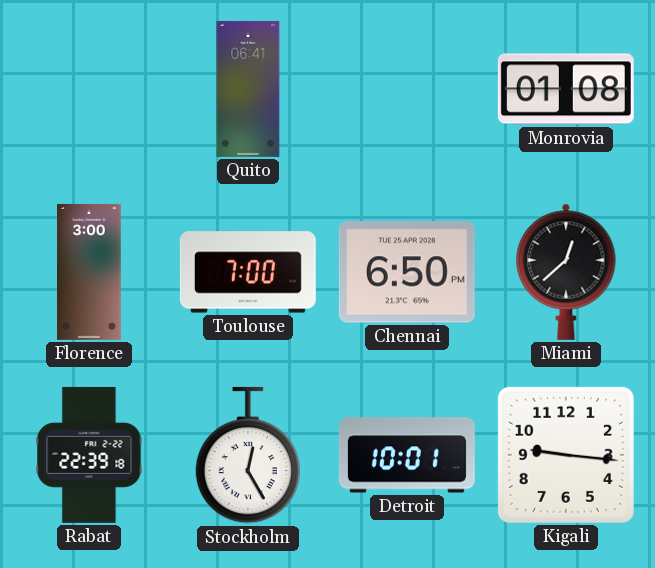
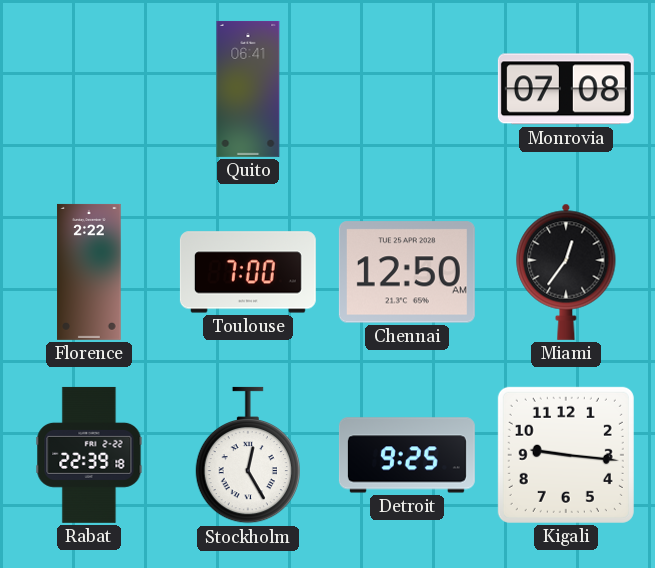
Monrovia: 01:08 -> 07:08 (566, 89)
Florence: 3:00 -> 2:22 (89, 272)
Chennai: 6:50 -> 12:50 (407, 272)
Miami: 12:38 -> 12:36 (566, 272)
Detroit: 10:01 -> 9:25 (407, 455)
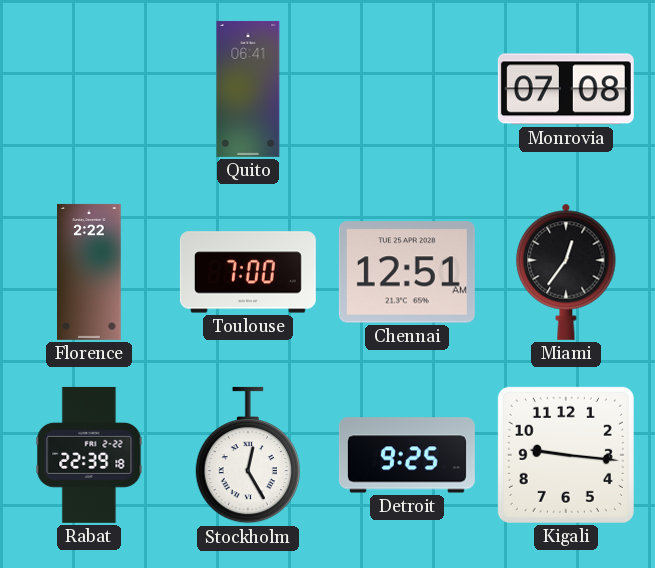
Chennai: 12:50 -> 12:51 (407, 272)
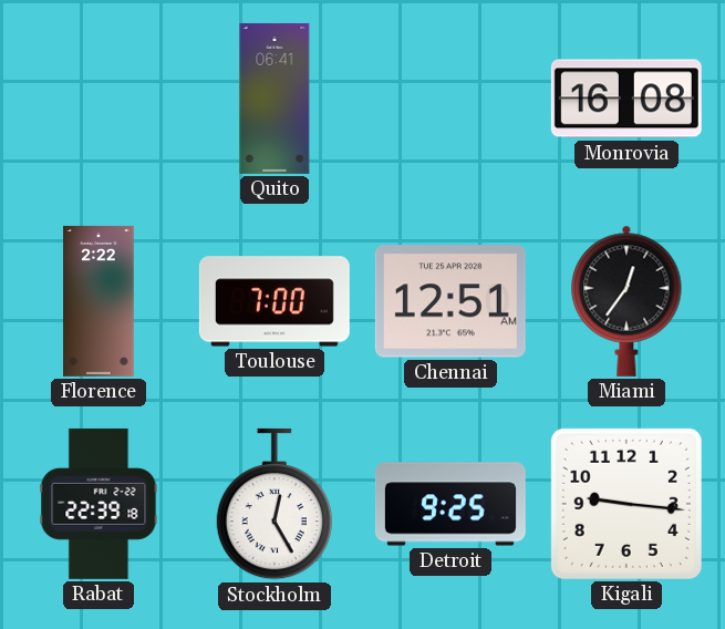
Monrovia: 07:08 -> 16:08 (626, 99)
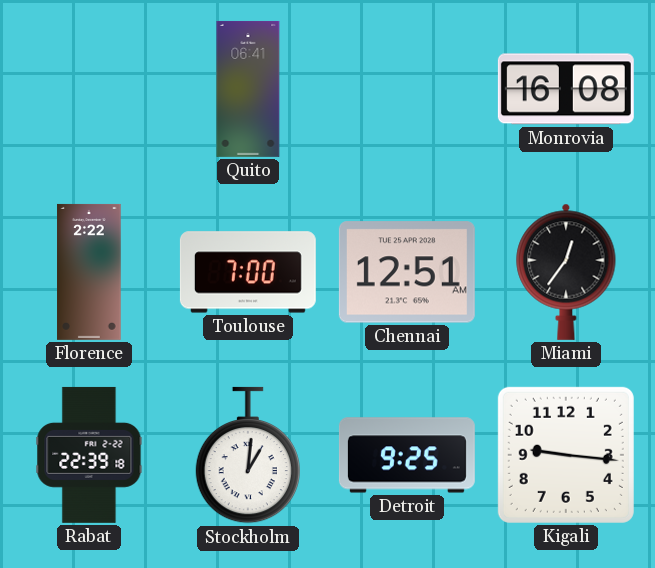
Stockholm: 12:25 -> 1:01 (247, 455)
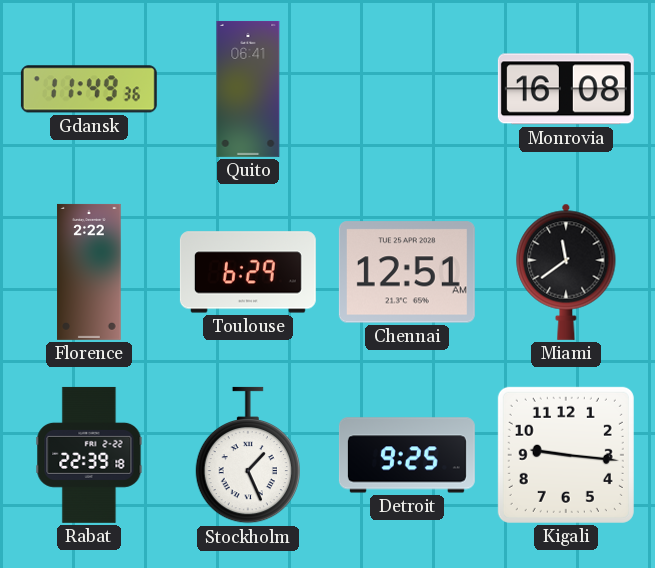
Gdansk: none -> 11:49 (89, 89)
Toulouse: 7:00 -> 6:29 (248, 272)
Miami: 12:36 -> 11:39 (566, 272)
Stockholm: 1:01 -> 1:26 (247, 455)
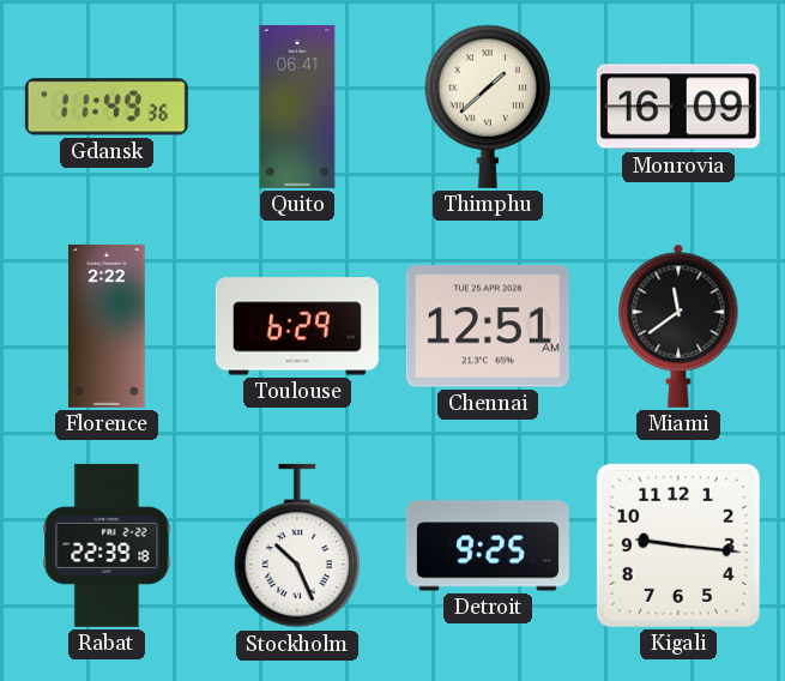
Thimphu: none -> 1:38 (487, 107)
Monrovia: 16:08 -> 16:09 (678, 107)
Stockholm: 1:26 -> 10:26 (296, 546)
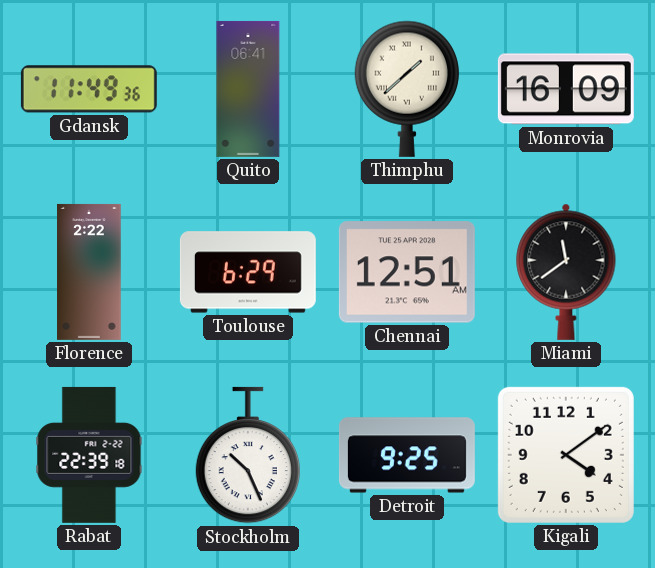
Kigali: 9:16 -> 4:09 (566, 455)
